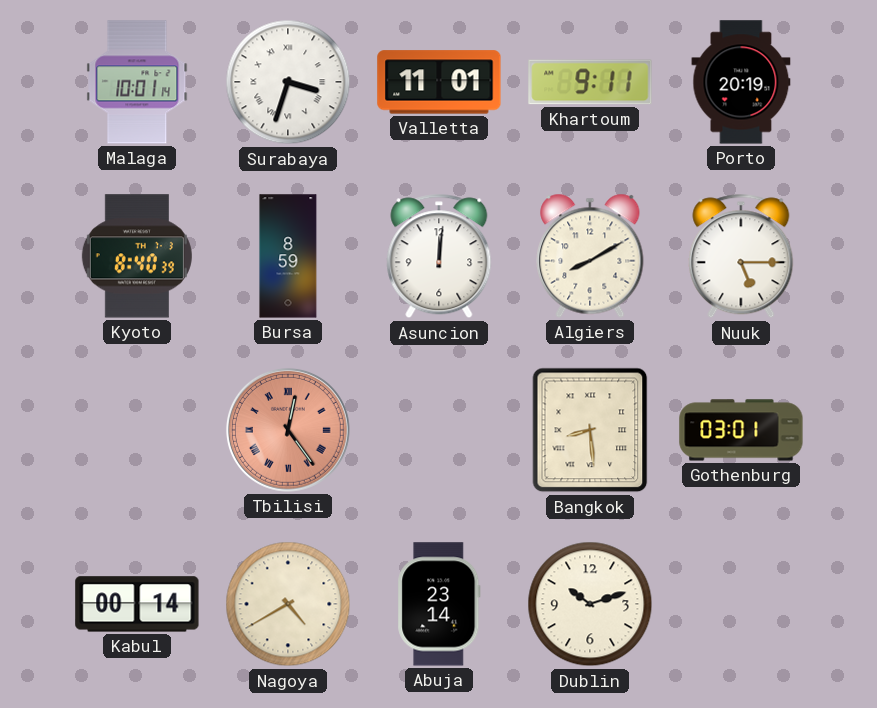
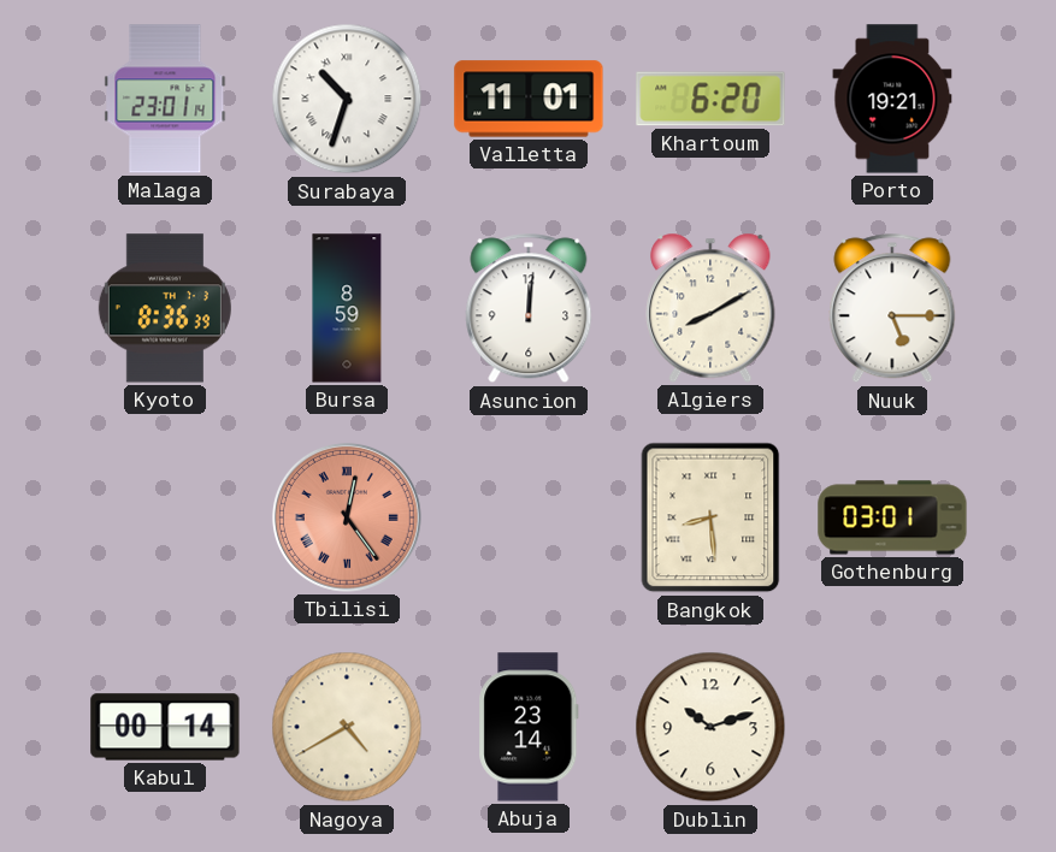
Malaga: 10:01 -> 23:01 (165, 99)
Surabaya: 3:33 -> 10:33 (347, 99)
Khartoum: 9:11 -> 6:20 (710, 99)
Porto: 20:19 -> 19:21 (892, 99)
Kyoto: 8:40 -> 8:36 (165, 308)
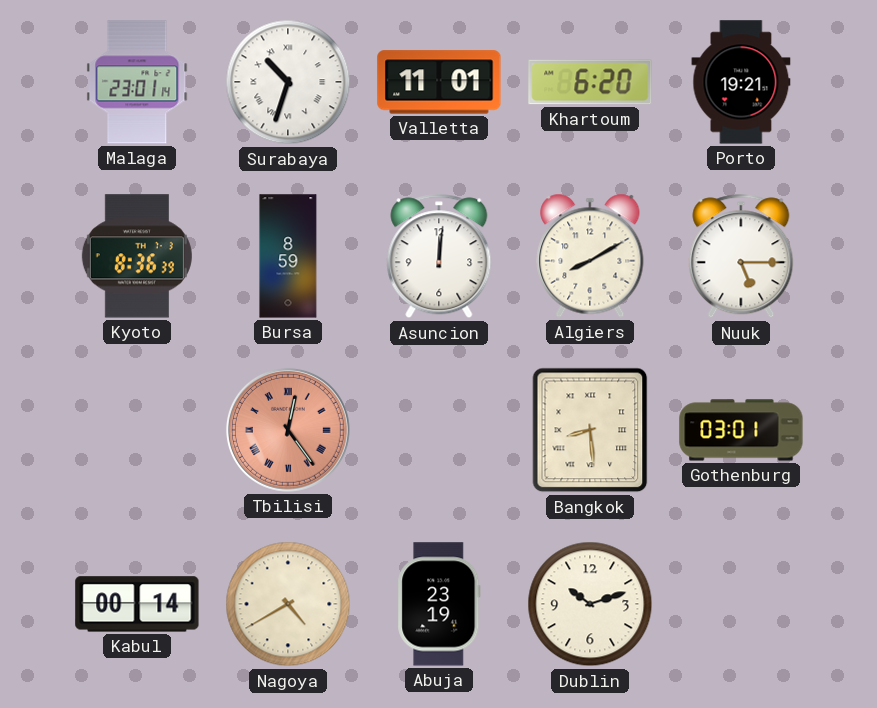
Abuja: 23:14 -> 23:19 (439, 604)
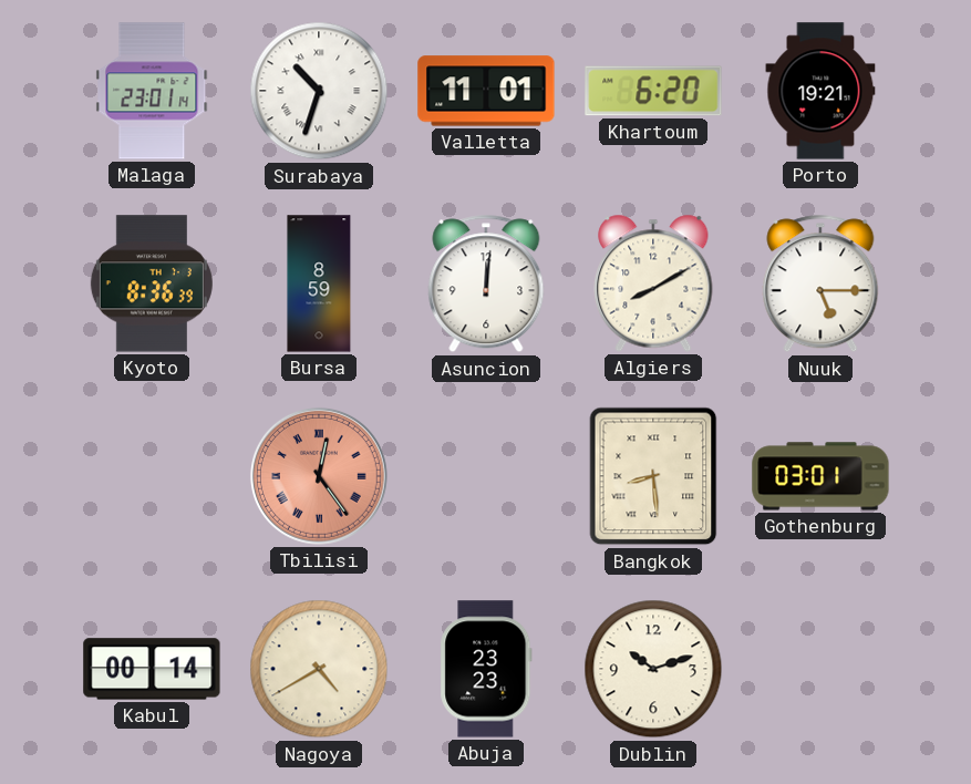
Abuja: 23:19 -> 23:23 (486, 669)
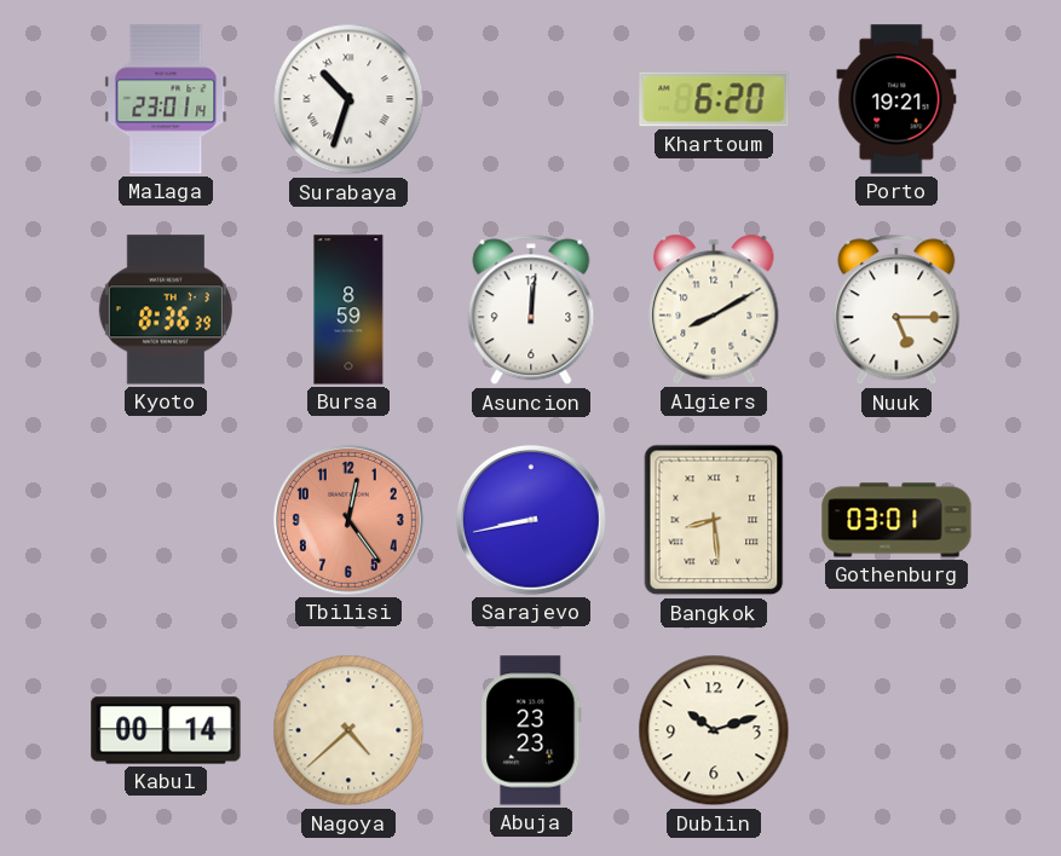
Valletta: 11:01 -> none (486, 91)
Tbilisi numerals: Roman -> Arabic (348, 520)
Sarajevo: none -> 8:43 (531, 520)
Nagoya: 4:40 -> 4:38 (348, 730)
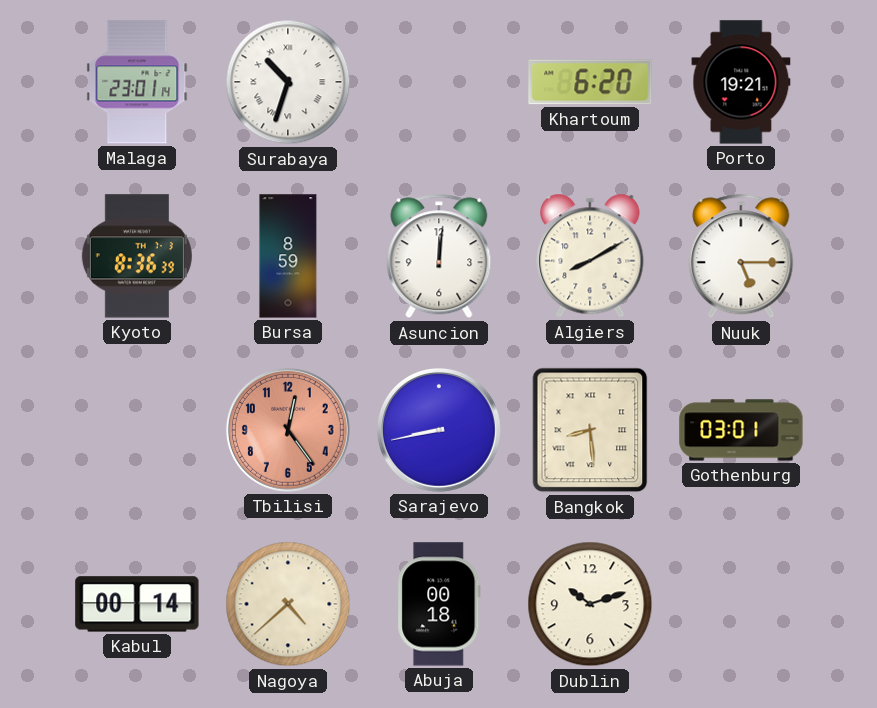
Abuja: 23:23 -> 00:18 (439, 604)
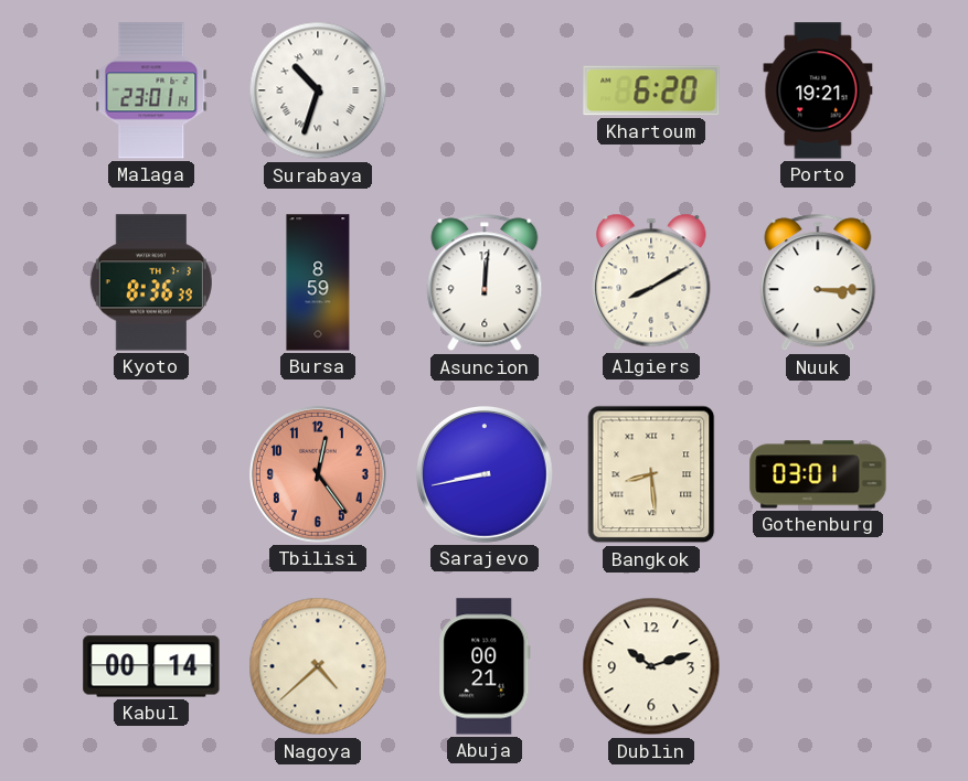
Nuuk: 5:15 -> 3:15 (818, 282)
Abuja: 00:18 -> 00:21 (485, 666)
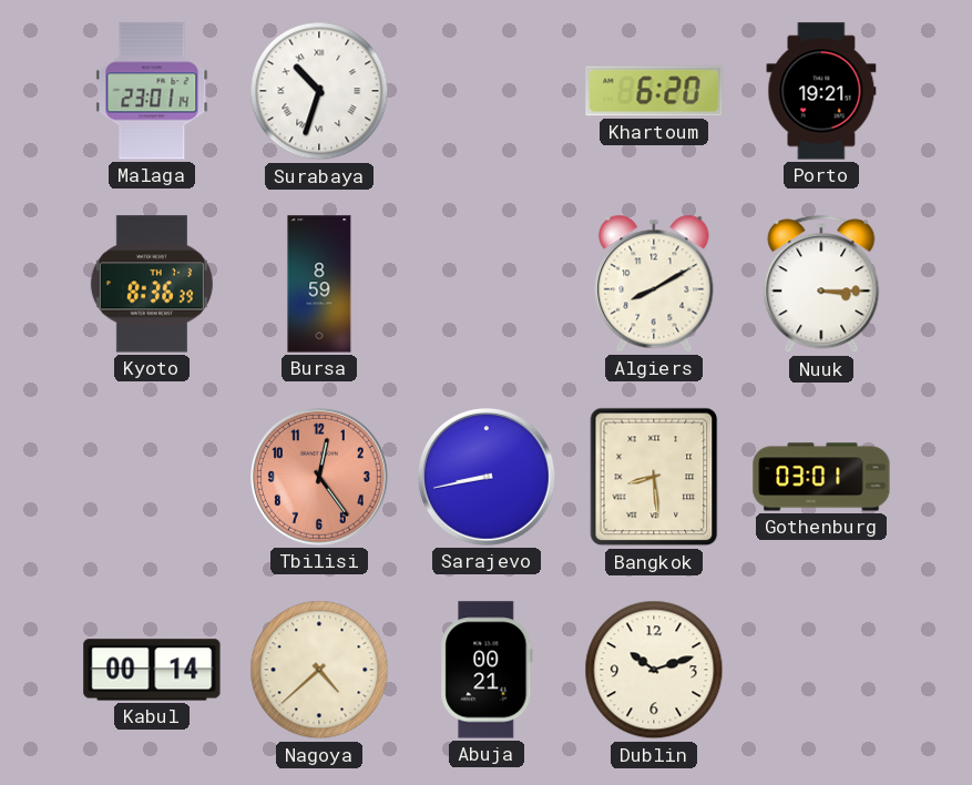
Asuncion: 12:01 -> none (485, 282)
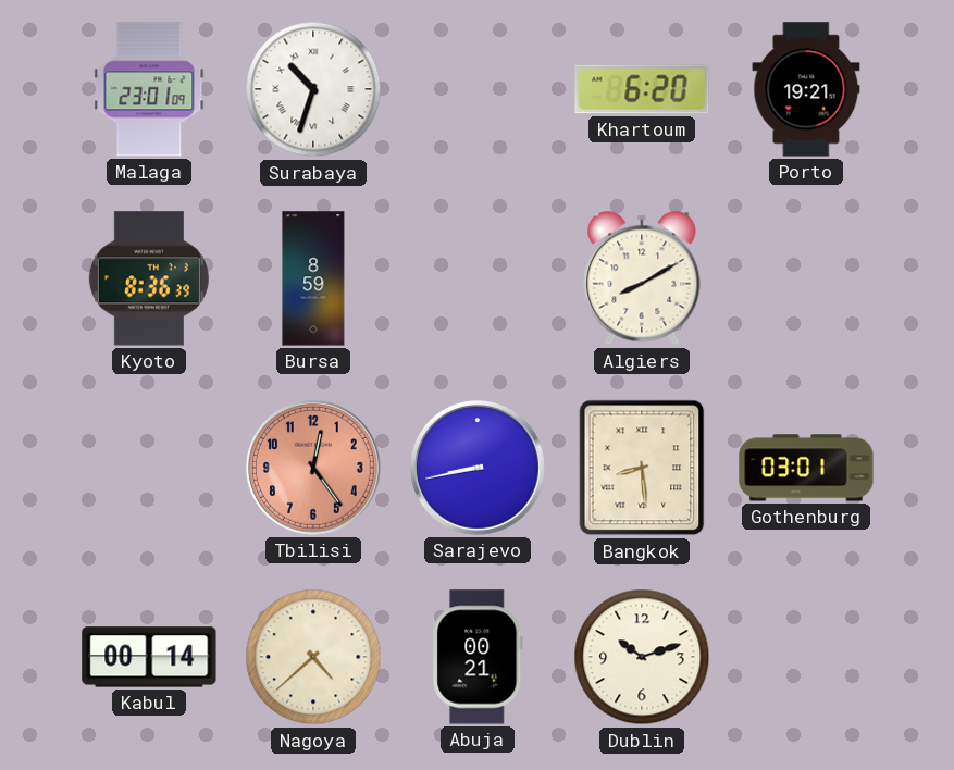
Malaga: 23:01:14 -> 23:01:09 (149, 89)
Nuuk: 3:15 -> none (821, 284)
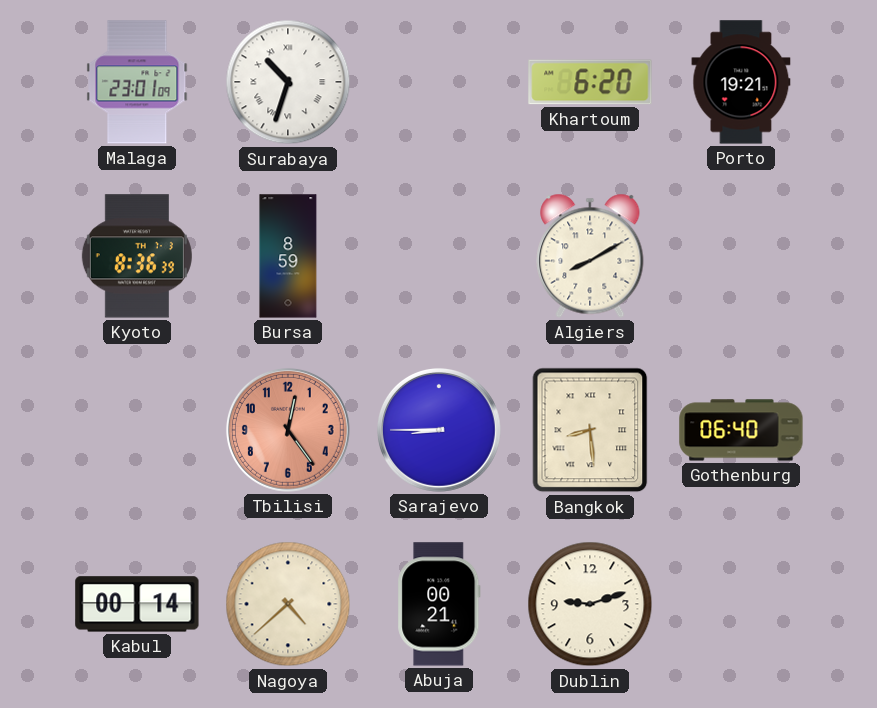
Sarajevo: 8:43 -> 8:45 (439, 430)
Gothenburg: 03:01 -> 06:40 (741, 430)
Dublin: 10:12 -> 9:12 (590, 604)
